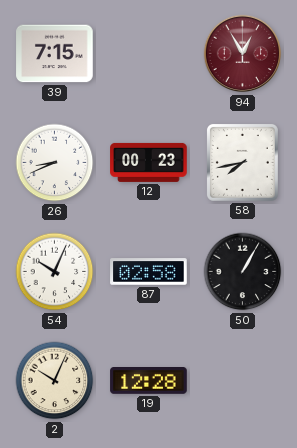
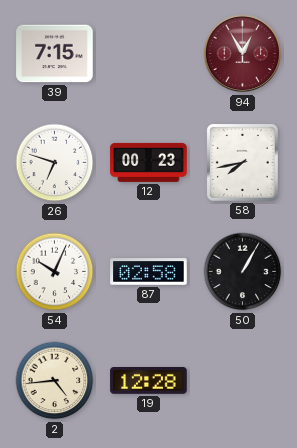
26: 8:41 -> 6:48 (55, 163)
2: 10:04 -> 4:44 (55, 381)
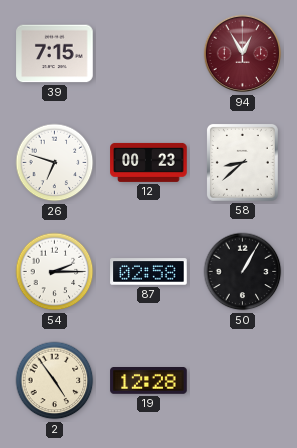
58: 7:43 -> 8:38 (242, 162)
54: 10:04 -> 2:15 (55, 272)
2: 4:44 -> 4:54 (55, 381)
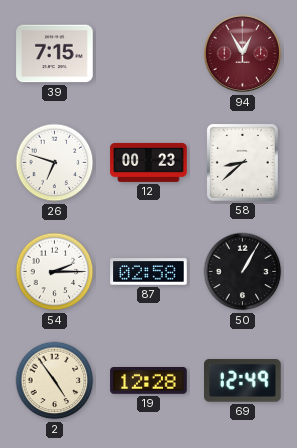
69: none -> 12:49 (243, 381)
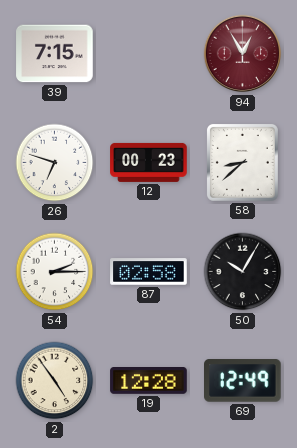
50: 1:05 -> 10:05 (243, 272)
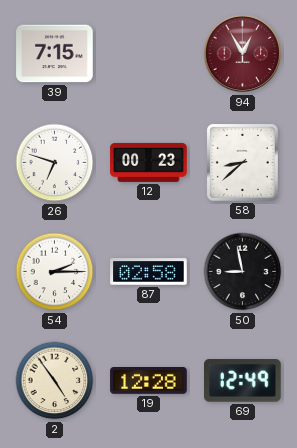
50: 10:05 -> 8:58 (243, 272)
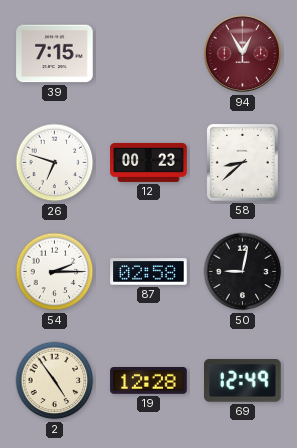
50: 8:58 -> 9:02 (243, 272)
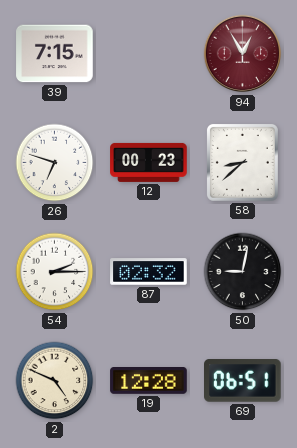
87: 02:58 -> 02:32 (149, 272)
2: 4:54 -> 4:49 (55, 381)
69: 12:49 -> 06:51 (243, 381)
